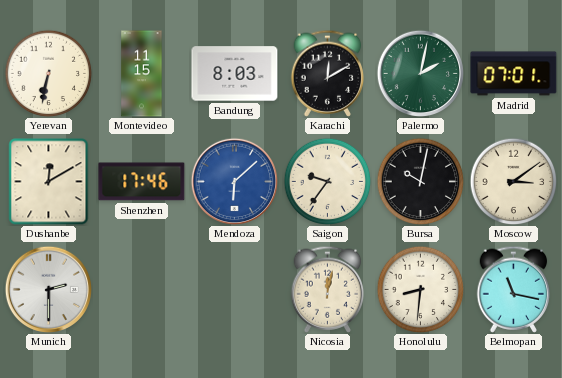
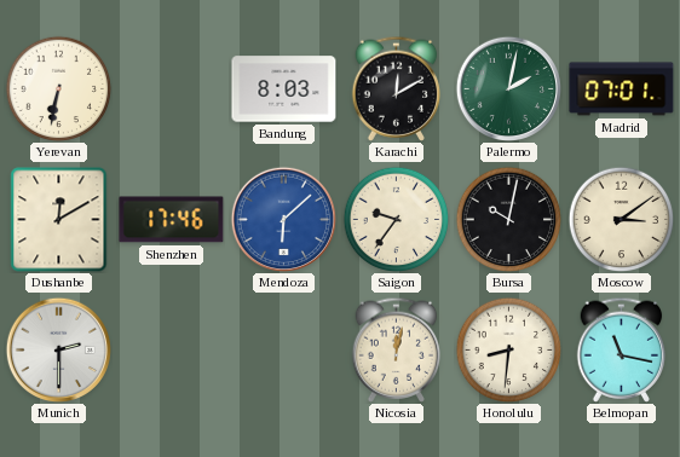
Montevideo: 11:15 -> none (142, 74)
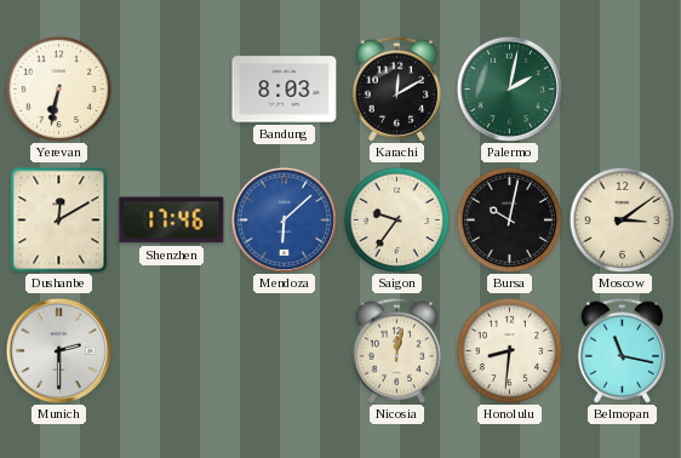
Madrid: 07:01 -> none (622, 89)
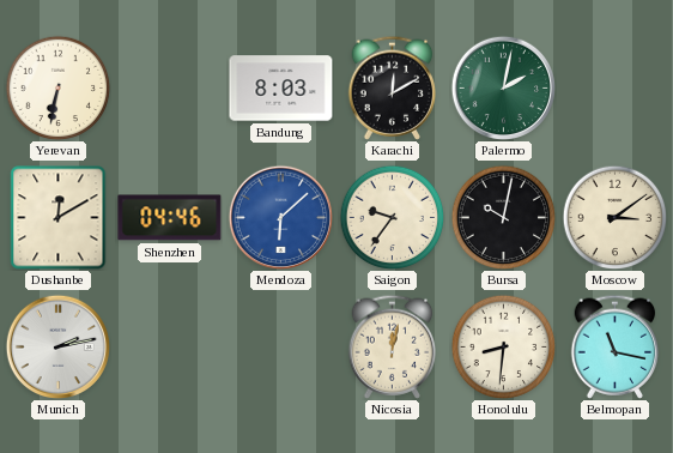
Shenzhen: 17:46 -> 04:46 (170, 218)
Munich: 2:30 -> 2:13 (57, 346)
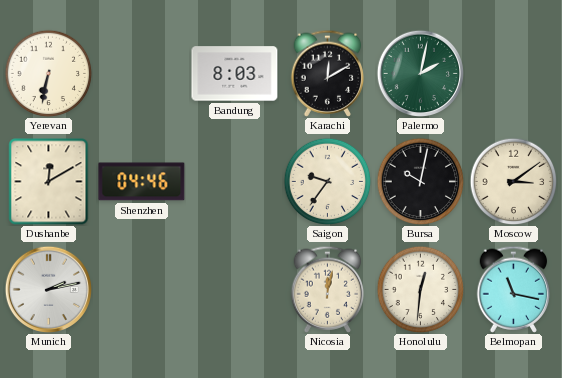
Mendoza: 6:08 -> none (280, 217)
Honolulu: 8:31 -> 12:31 (420, 289)
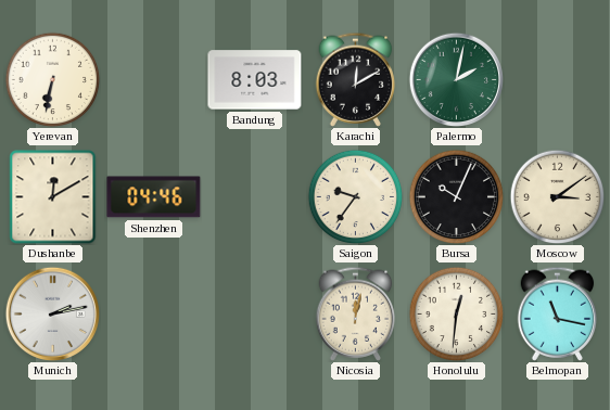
Bursa: 10:02 -> 10:04 (456, 196)
